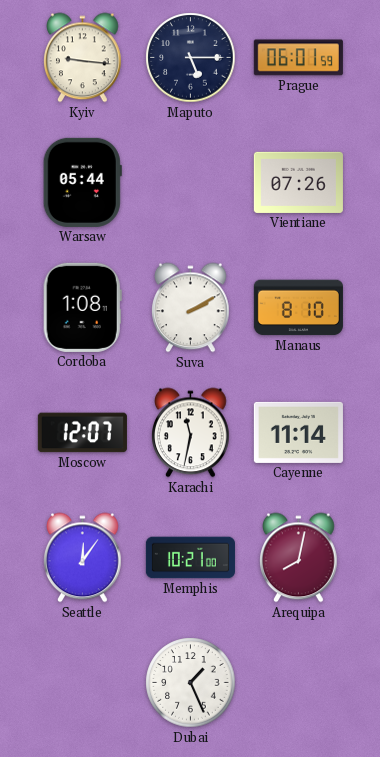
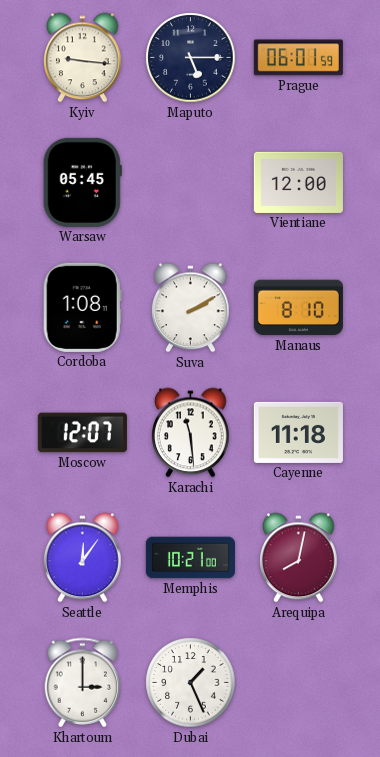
Warsaw: 05:44 -> 05:45 (82, 182)
Vientiane: 07:26 -> 12:00 (298, 182)
Karachi: 11:32 -> 11:29 (191, 433)
Cayenne: 11:14 -> 11:18 (298, 432)
Khartoum: none -> 3:00 (83, 683)
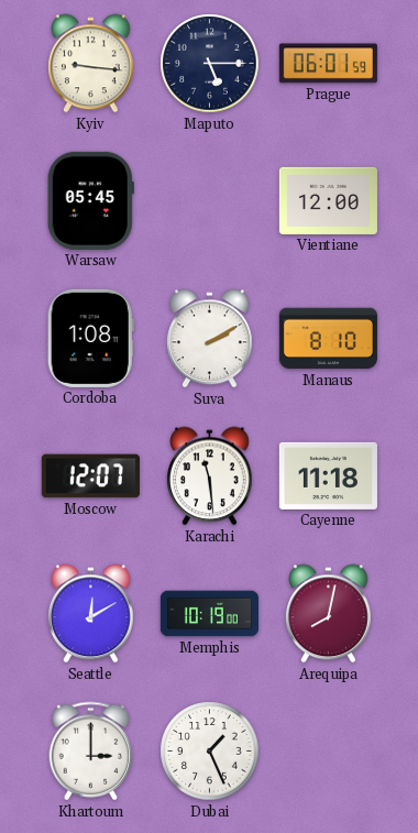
Seattle: 12:06 -> 12:10 (91, 614)
Memphis: 10:21 -> 10:19 (209, 614)
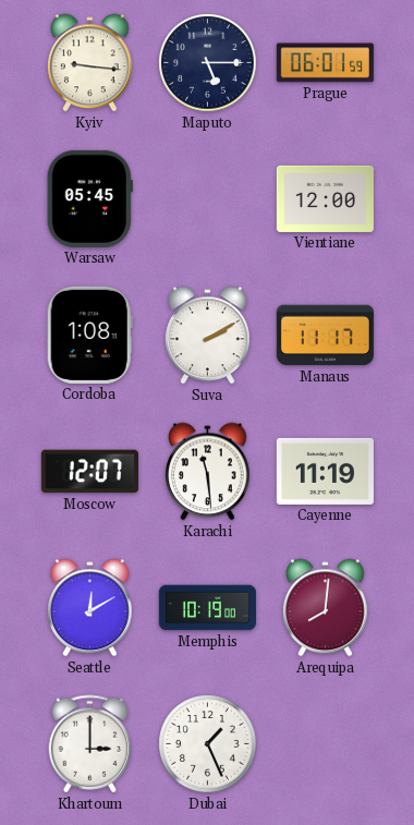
Manaus: 8:10 -> 11:17 (325, 336)
Cayenne: 11:18 -> 11:19 (325, 471)
Arequipa: 8:02 -> 8:01 (326, 608)
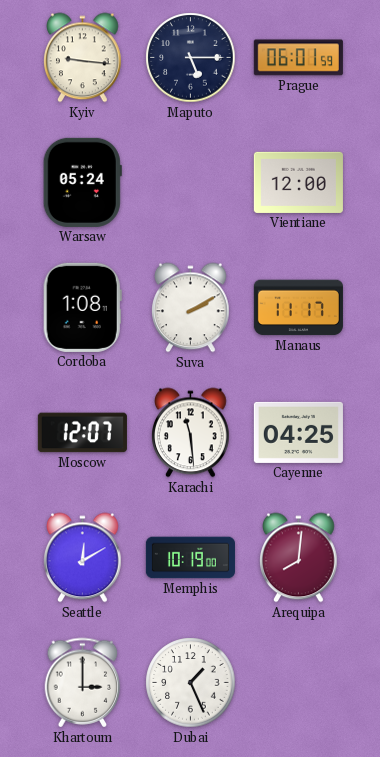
Warsaw: 05:45 -> 05:24 (82, 182)
Cayenne: 11:19 -> 04:25 (298, 432)
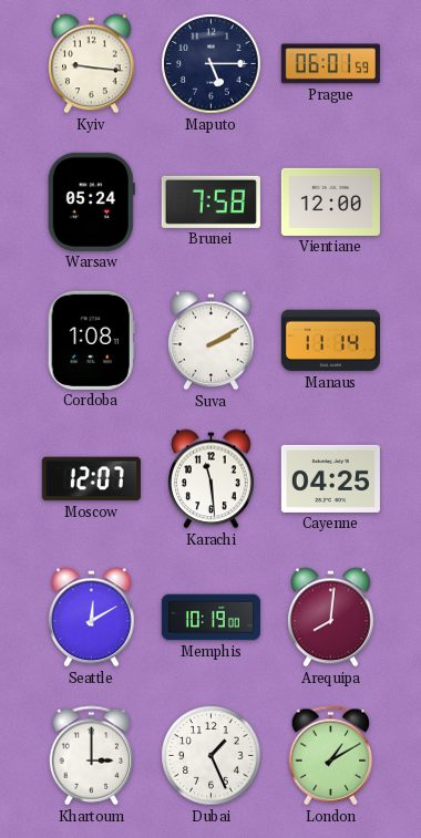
Brunei: none -> 7:58 (210, 201)
Manaus: 11:17 -> 11:14 (330, 341)
London: none -> 1:10 (331, 756)
